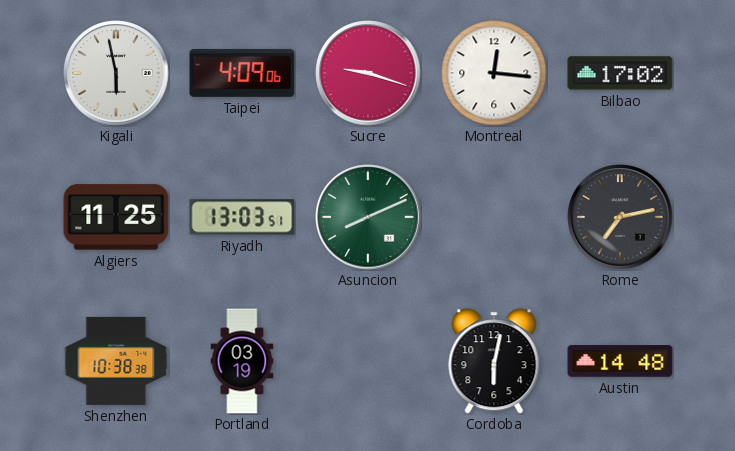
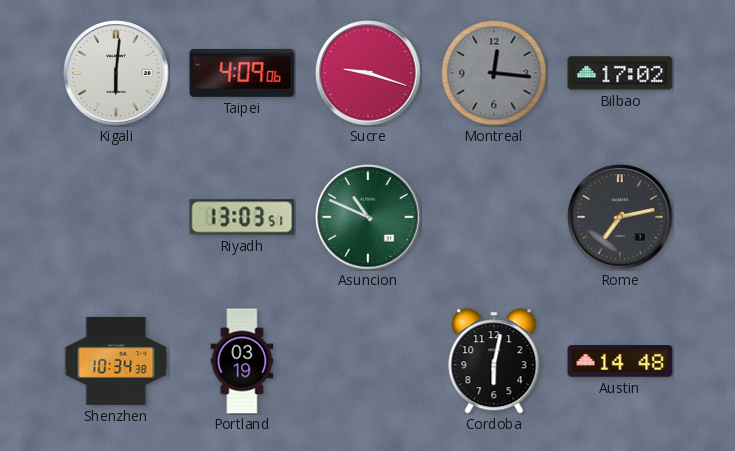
Kigali: 5:58 -> 6:01 (116, 73)
Montreal dial: white -> grey (494, 73)
Algiers: 11:25 -> none (116, 217)
Asuncion: 8:11 -> 10:49 (368, 217)
Shenzhen: 10:38 -> 10:34 (116, 361)
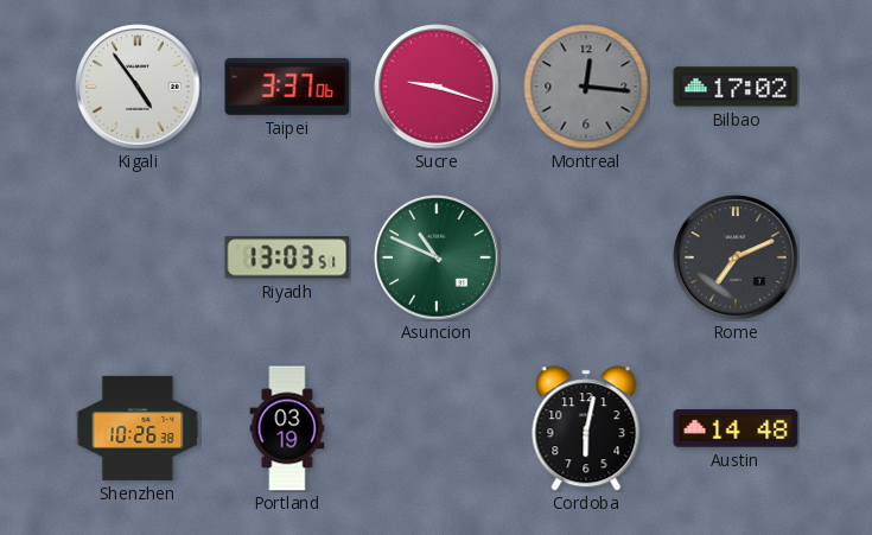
Kigali: 6:01 -> 4:54 (138, 87)
Taipei: 4:09 -> 3:37 (287, 87)
Rome: 7:13 -> 7:11 (736, 257)
Shenzhen: 10:34 -> 10:26 (138, 428)
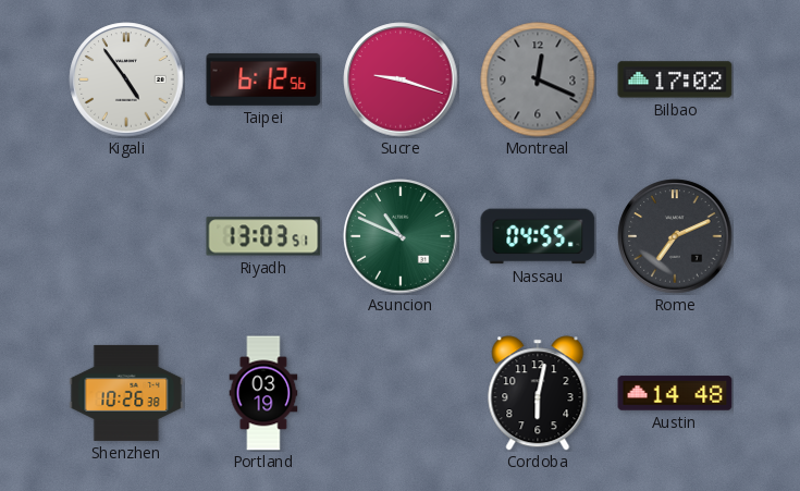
Taipei: 3:37 -> 6:12 (263, 79)
Montreal: 12:16 -> 12:19 (538, 79)
Nassau: none -> 04:55 (538, 236)
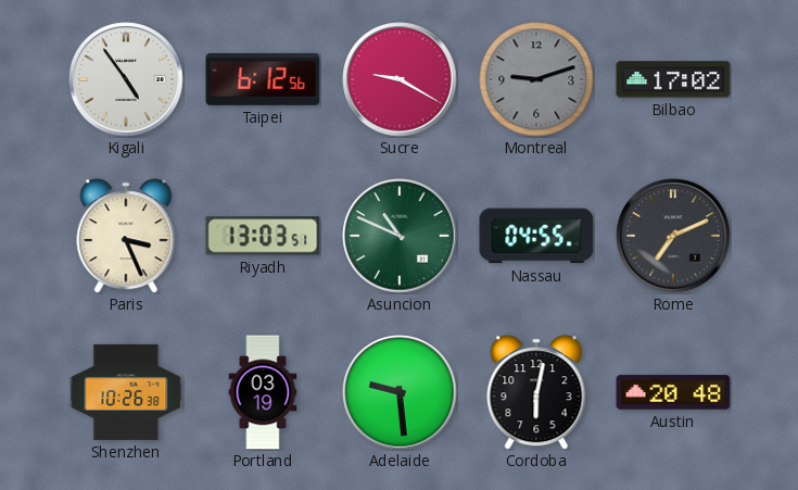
Sucre: 9:18 -> 9:20 (400, 79)
Montreal: 12:19 -> 9:12 (536, 79)
Paris: none -> 3:26 (126, 236)
Adelaide: none -> 9:29 (400, 392)
Austin: 14:48 -> 20:48 (673, 392)
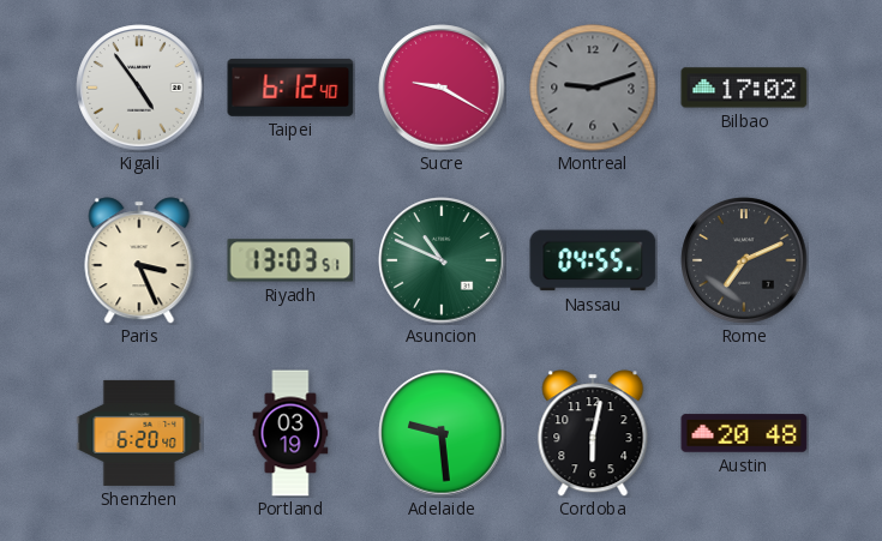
Taipei: 6:12:56 -> 6:12:40 (290, 88)
Shenzhen: 10:26 -> 6:20 (139, 433)
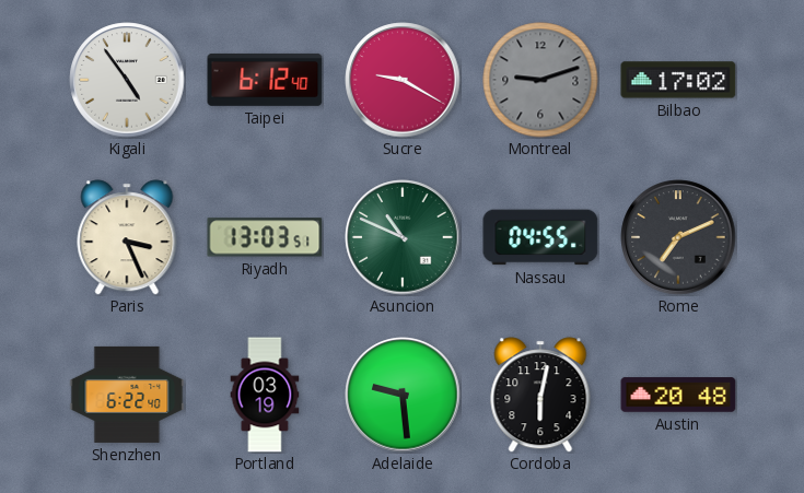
Shenzhen: 6:20 -> 6:22 (127, 395)
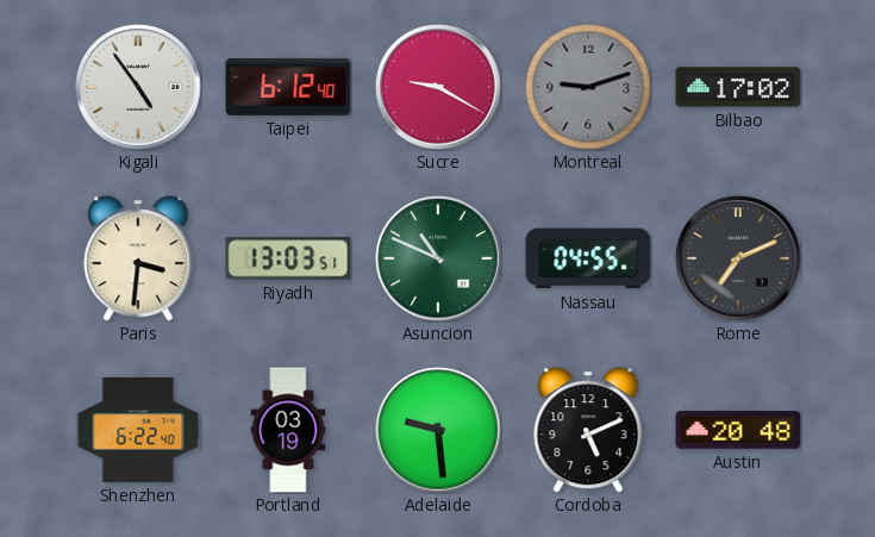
Paris: 3:26 -> 3:31 (138, 258)
Cordoba: 6:02 -> 5:11 (588, 430)
